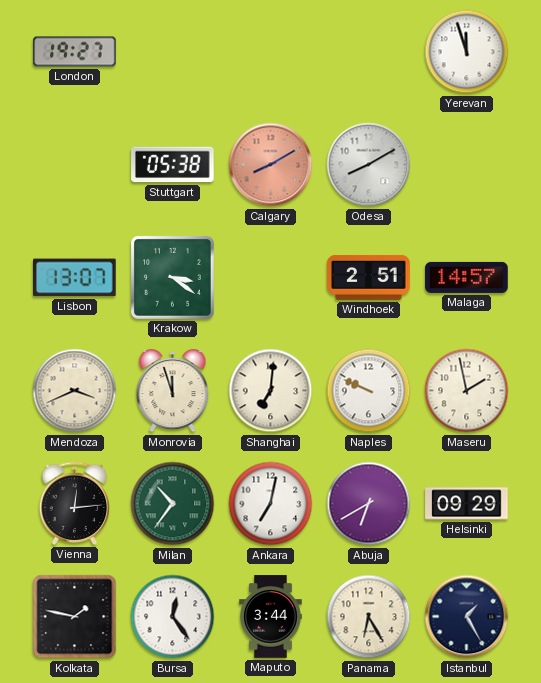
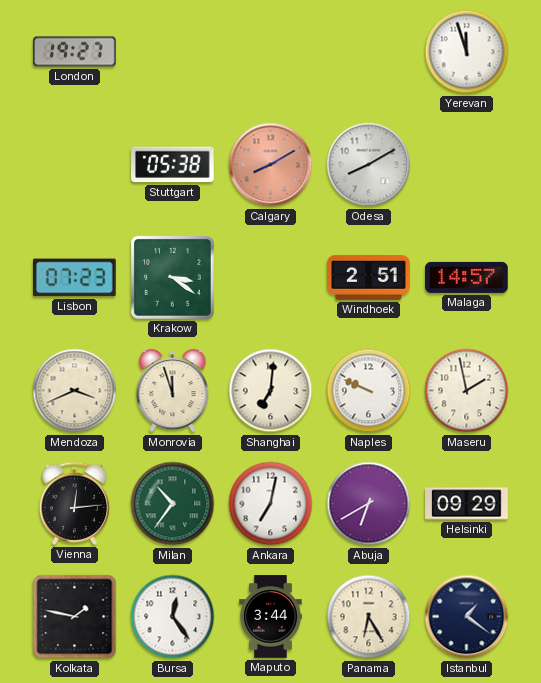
Lisbon: 13:07 -> 07:23 (75, 278)
Istanbul: 1:25 -> 1:21 (467, 617)
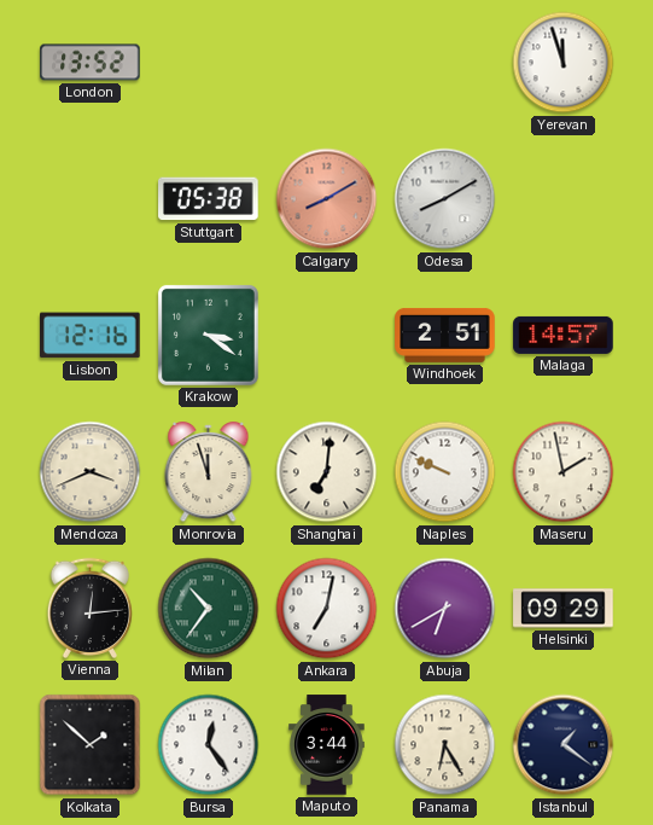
London: 19:27 -> 13:52 (91, 63)
Lisbon: 07:23 -> 12:16 (91, 336)
Kolkata: 1:47 -> 1:52 (91, 745)
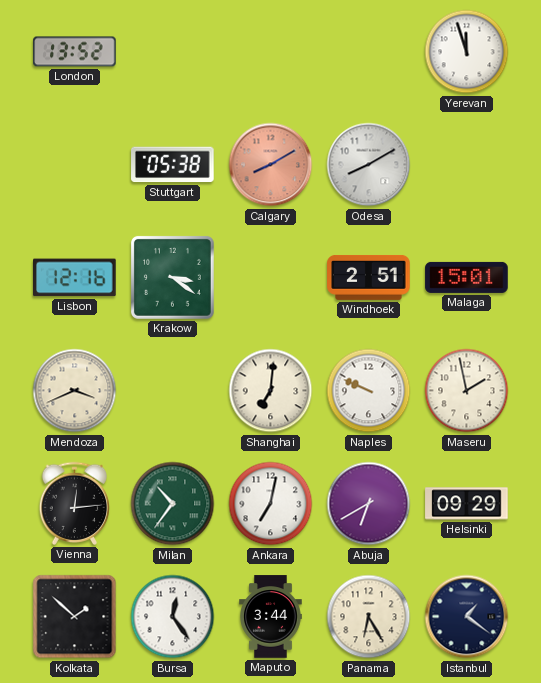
Malaga: 14:57 -> 15:01 (467, 277)
Monrovia: 11:57 -> none (209, 473)
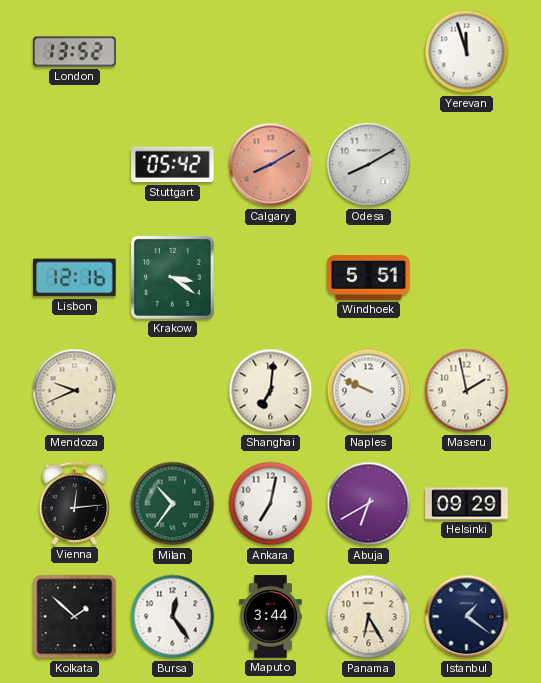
Stuttgart: 05:38 -> 05:42 (173, 165)
Windhoek: 2:51 -> 5:51 (369, 277)
Malaga: 15:01 -> none (467, 277)
Mendoza: 3:41 -> 9:41 (75, 391)
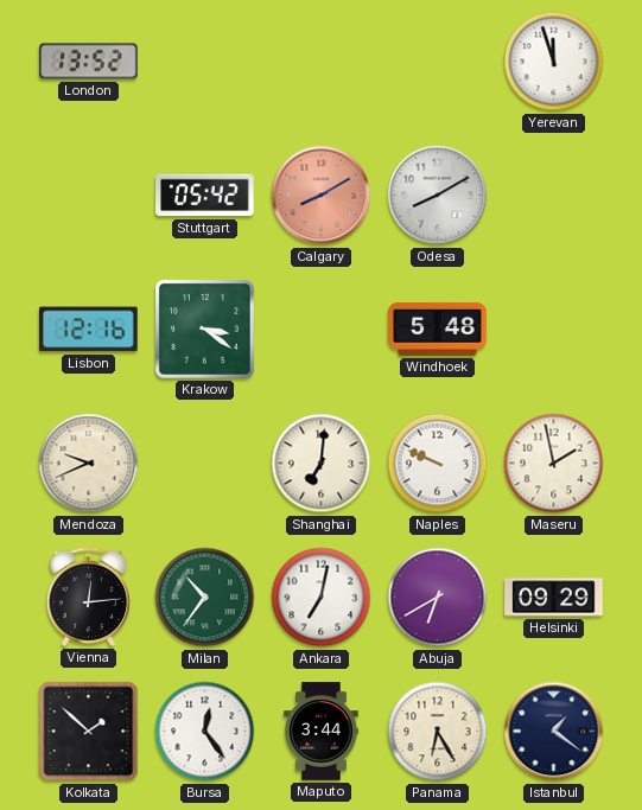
Windhoek: 5:51 -> 5:48 (438, 329)
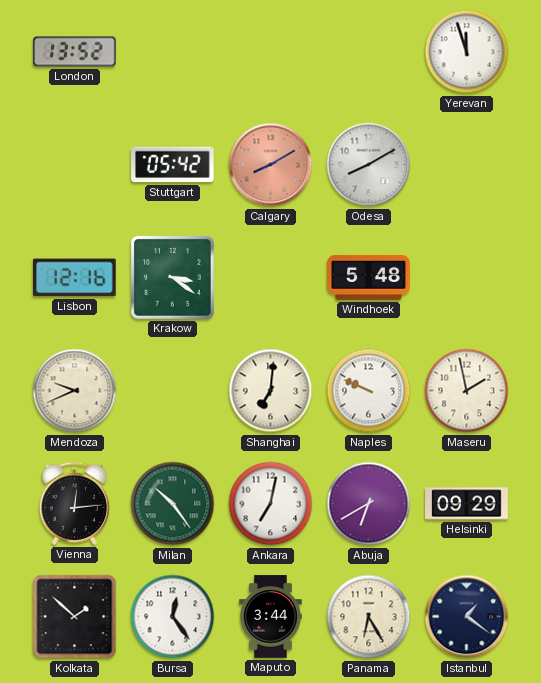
Milan: 10:36 -> 10:24 (173, 504)
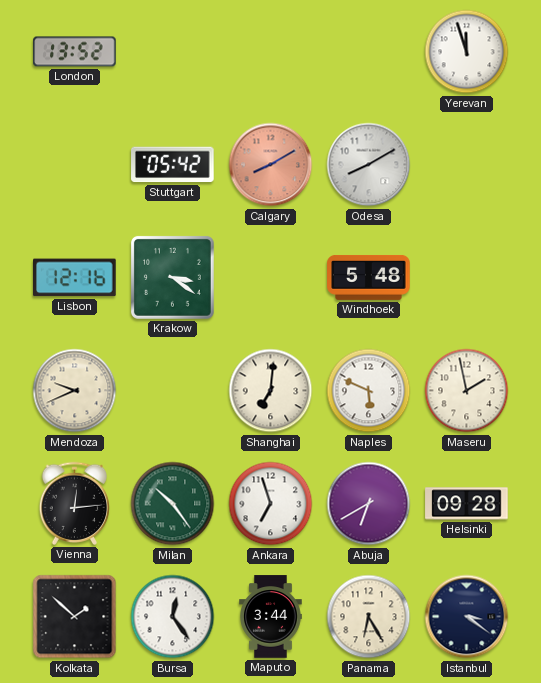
Naples: 9:49 -> 5:49 (369, 391)
Ankara: 7:02 -> 6:57 (271, 504)
Helsinki: 09:29 -> 09:28 (467, 504)
Istanbul: 1:21 -> 3:21 (467, 617)
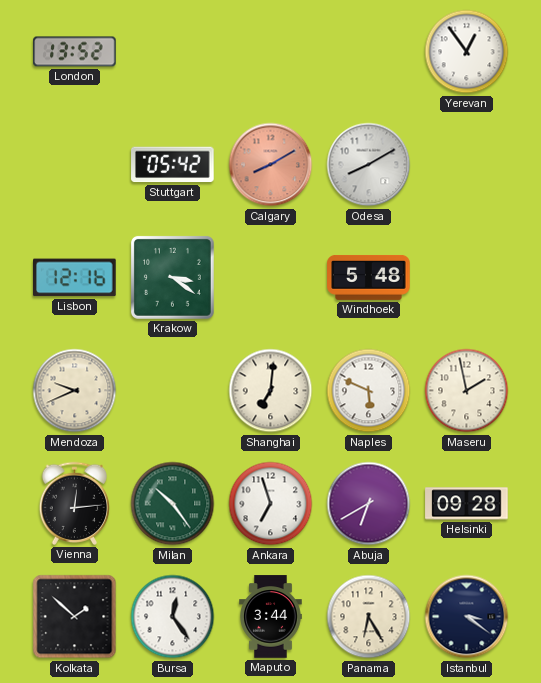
Yerevan: 11:57 -> 12:54 (467, 52)
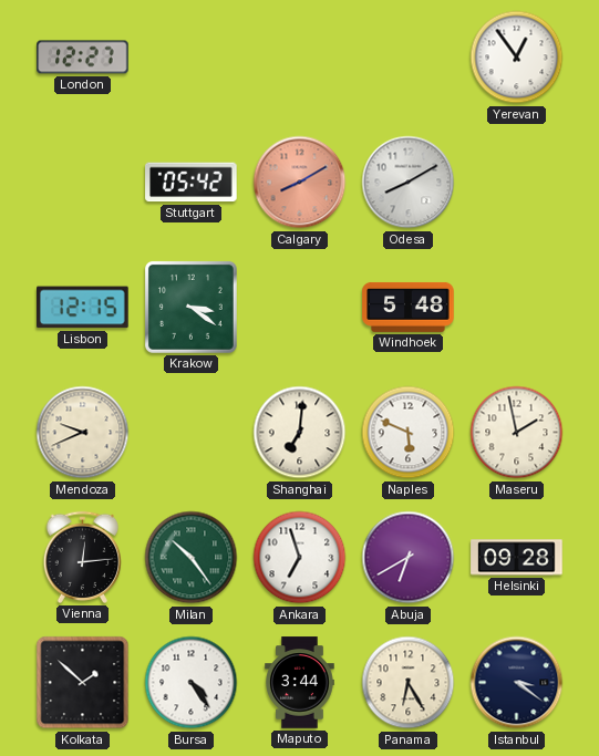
London: 13:52 -> 12:27 (83, 58)
Lisbon: 12:16 -> 12:15 (83, 308)
Bursa: 12:24 -> 4:24 (192, 683)
